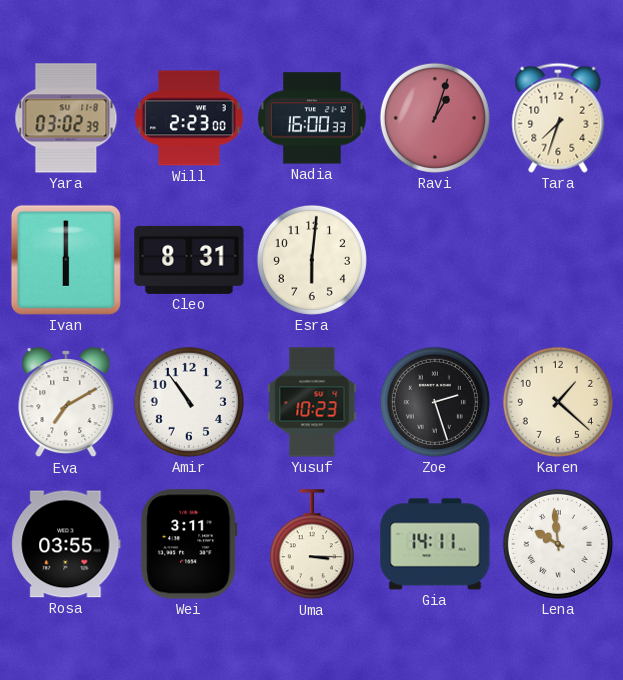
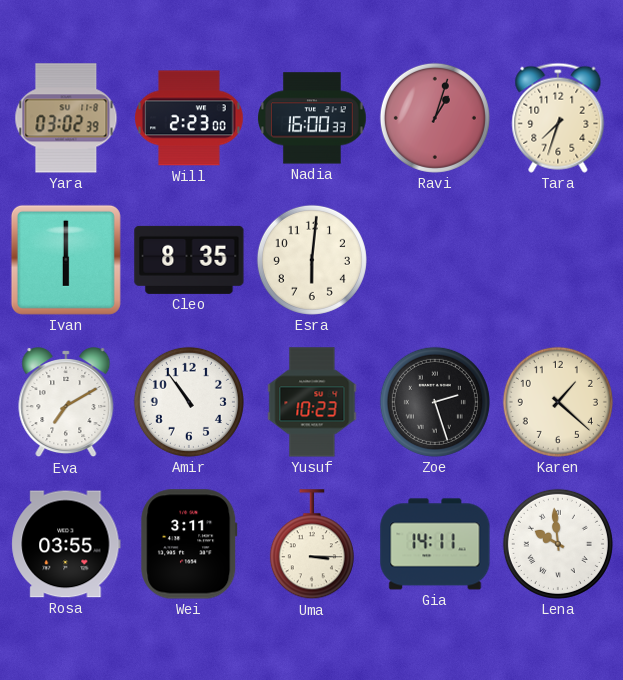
Cleo: 8:31 -> 8:35 (189, 260)
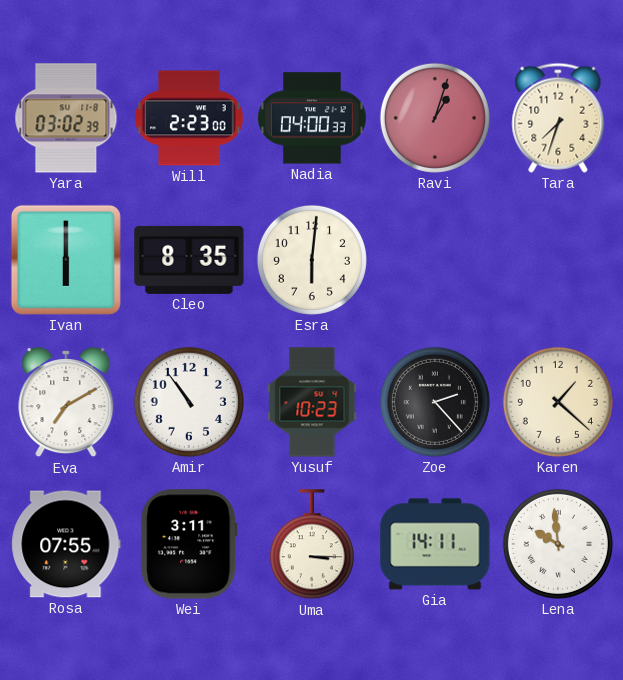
Nadia: 16:00 -> 04:00 (312, 118)
Zoe: 2:27 -> 2:23 (435, 402)
Rosa: 03:55 -> 07:55 (66, 544)
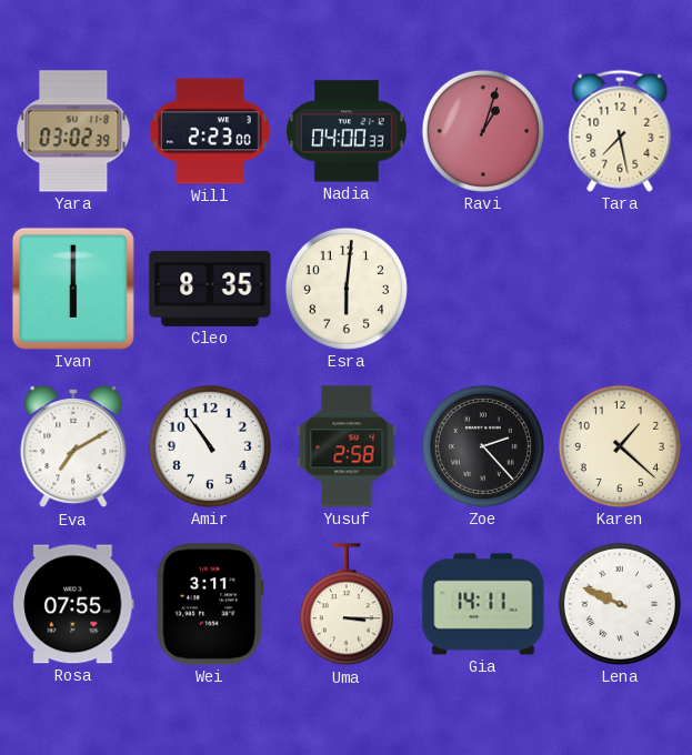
Tara: 7:33 -> 7:28 (620, 131)
Yusuf: 10:23 -> 2:58 (347, 446)
Lena: 9:59 -> 9:49 (620, 604)
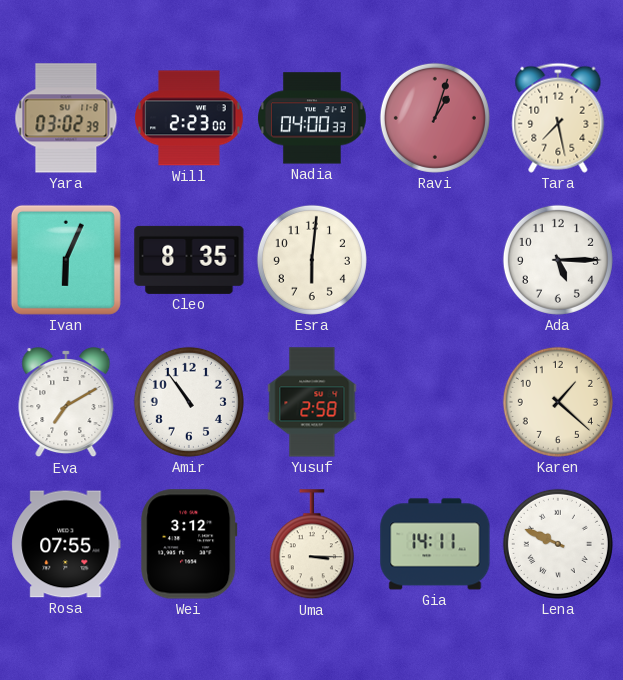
Ivan: 6:00 -> 6:04 (66, 260)
Ada: none -> 5:15 (558, 260)
Zoe: 2:23 -> none (483, 446)
Wei: 3:11 -> 3:12 (189, 544)
